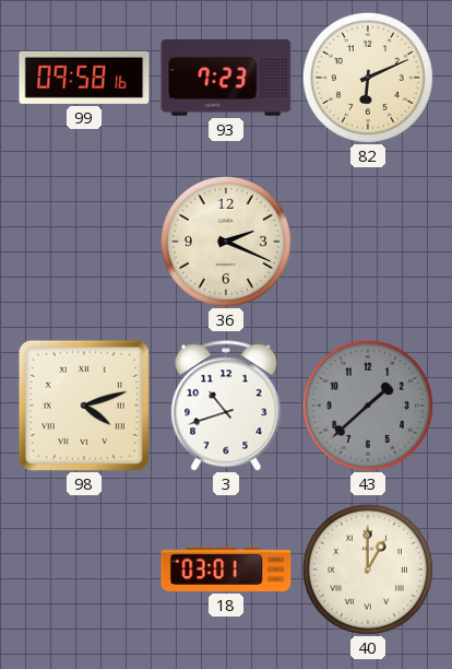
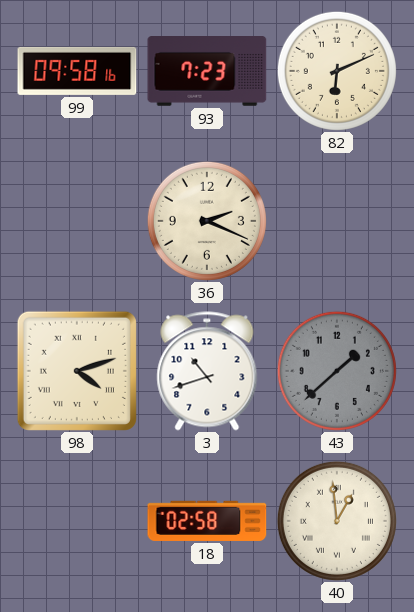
18: 03:01 -> 02:58 (207, 521)
40: 1:00 -> 12:59 (337, 521)
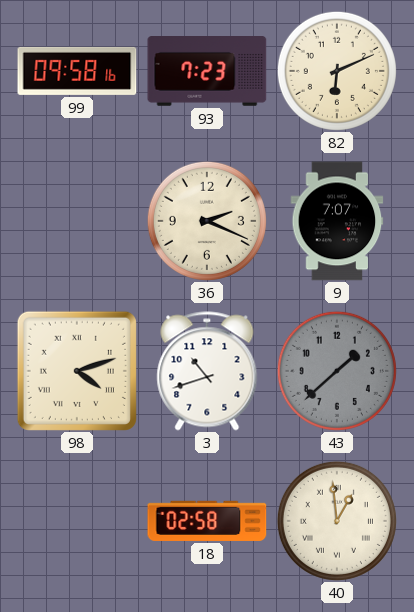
9: none -> 7:07 (337, 221)
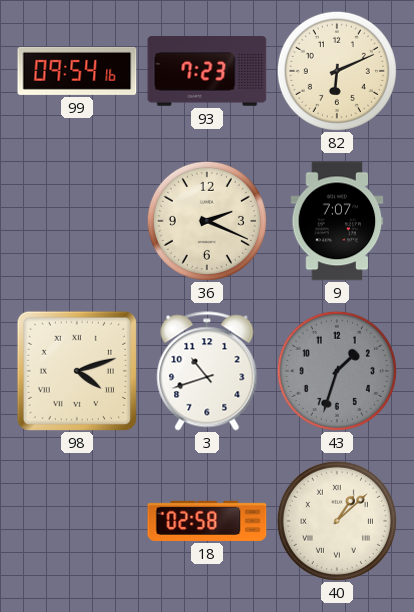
99: 09:58 -> 09:54 (77, 71)
43: 1:38 -> 1:33 (337, 371)
40: 12:59 -> 1:08 (337, 521)
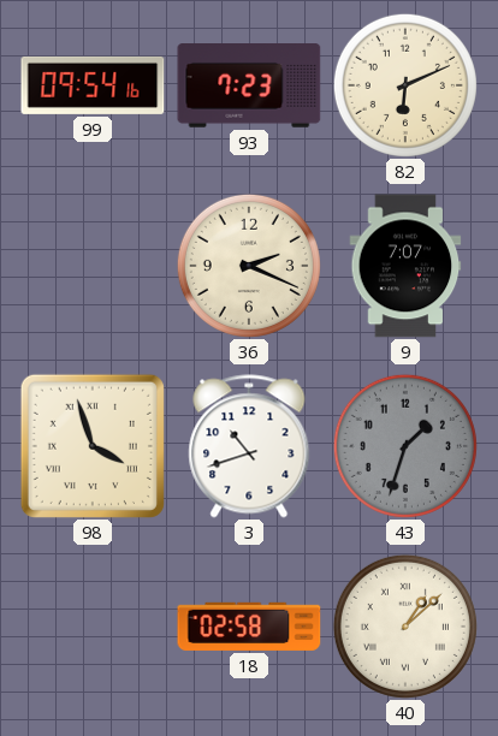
98: 4:12 -> 3:57 (93, 446)
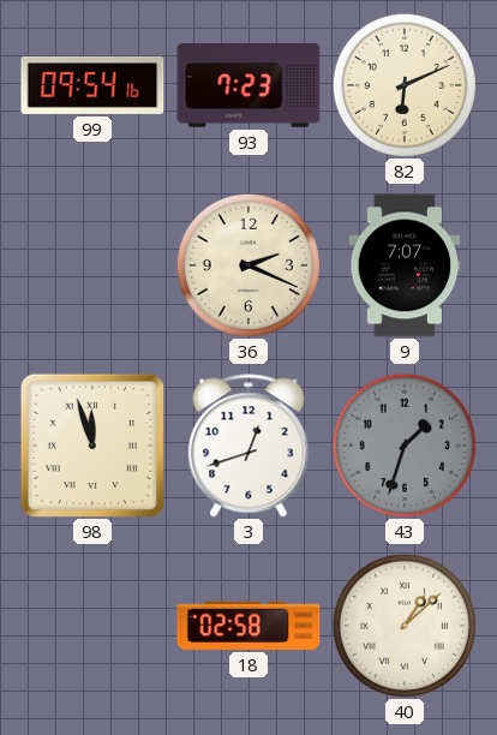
98: 3:57 -> 11:57 (92, 446)
3: 10:42 -> 12:42 (248, 446)
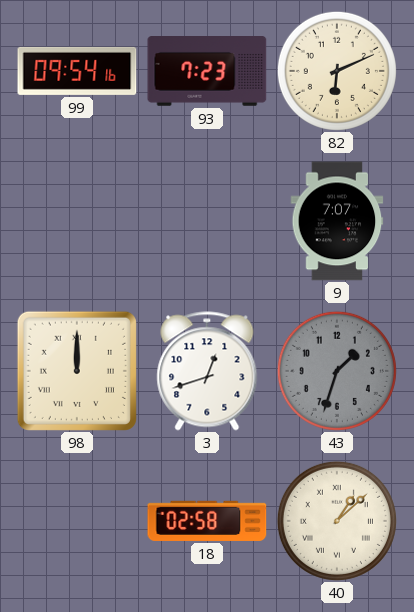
36: 2:19 -> none (248, 265)
98: 11:57 -> 12:00 (77, 371)
